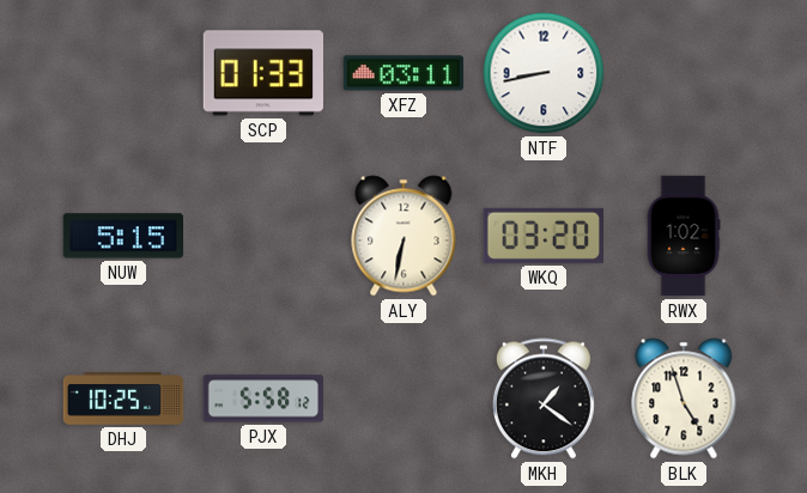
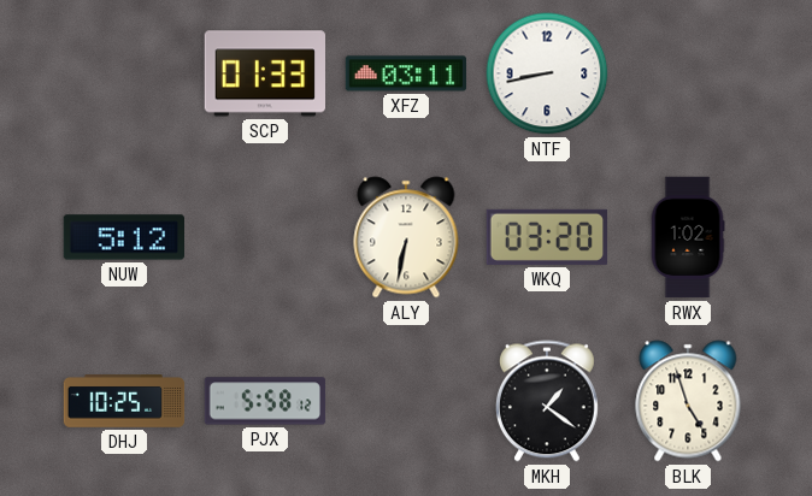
NUW: 5:15 -> 5:12 (123, 237)
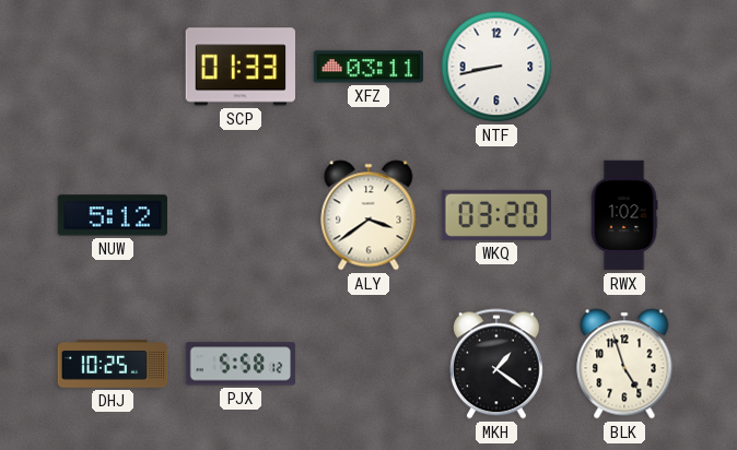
ALY: 6:32 -> 3:39 (368, 215)
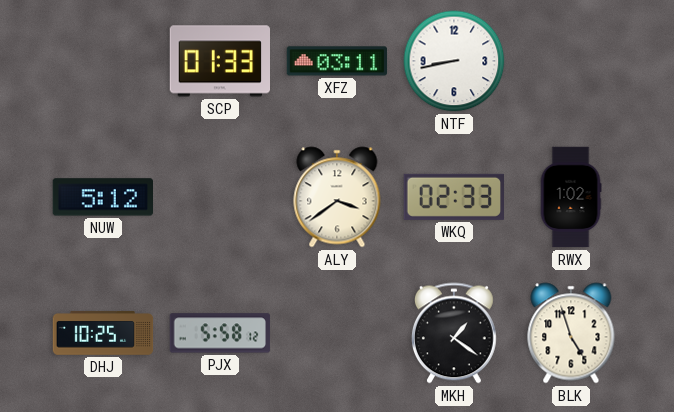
WKQ: 03:20 -> 02:33 (453, 197)
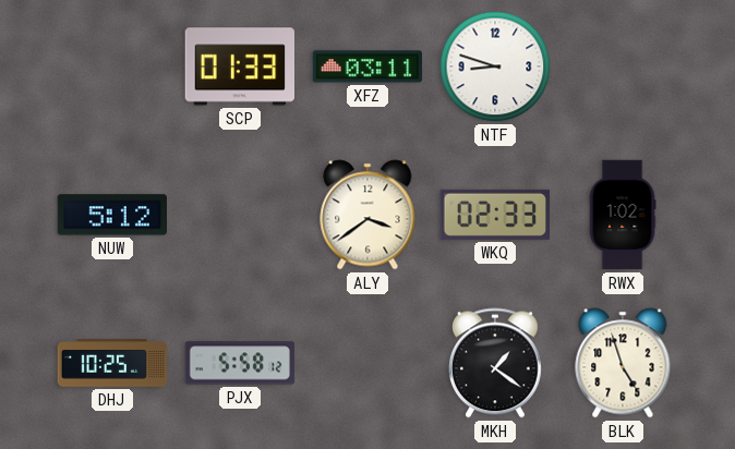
NTF: 8:43 -> 8:48 (495, 66)
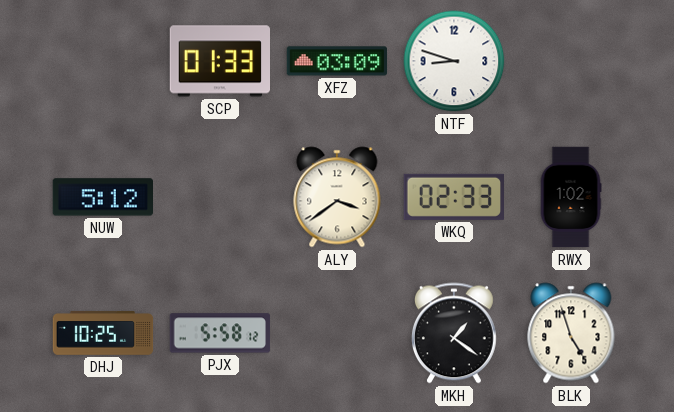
XFZ: 03:11 -> 03:09 (337, 61)
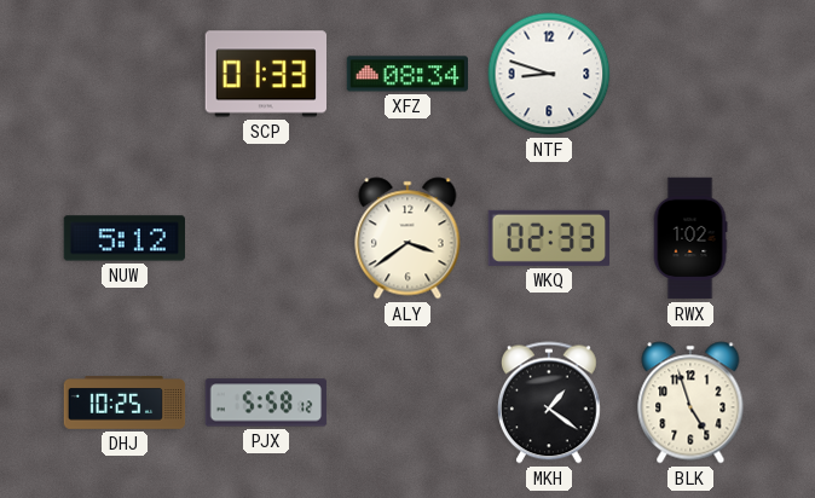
XFZ: 03:09 -> 08:34 (407, 74)
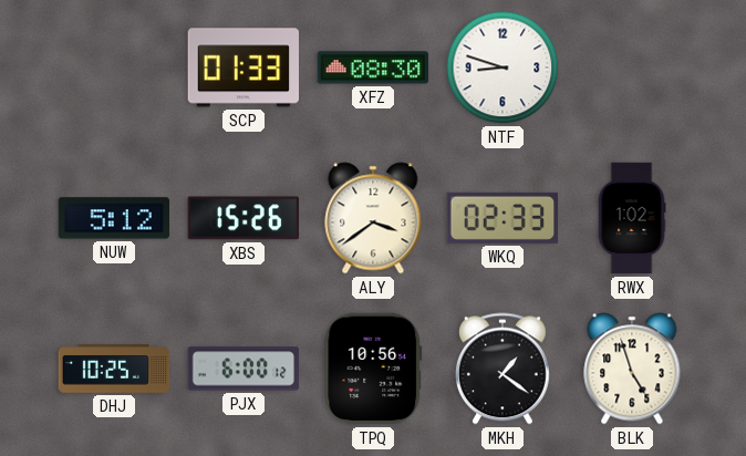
XFZ: 08:34 -> 08:30 (373, 68)
XBS: none -> 15:26 (242, 218)
PJX: 5:58 -> 6:00 (244, 369)
TPQ: none -> 10:56 (373, 369)
